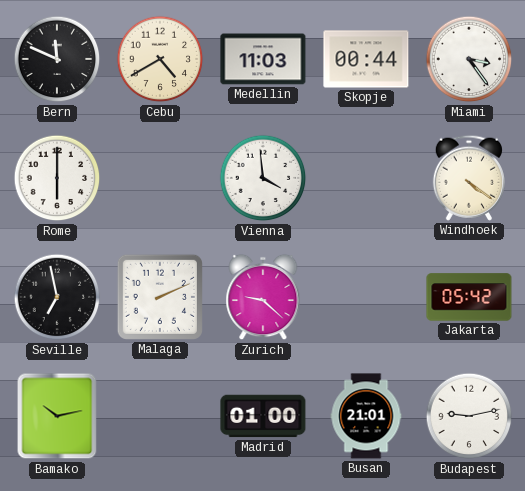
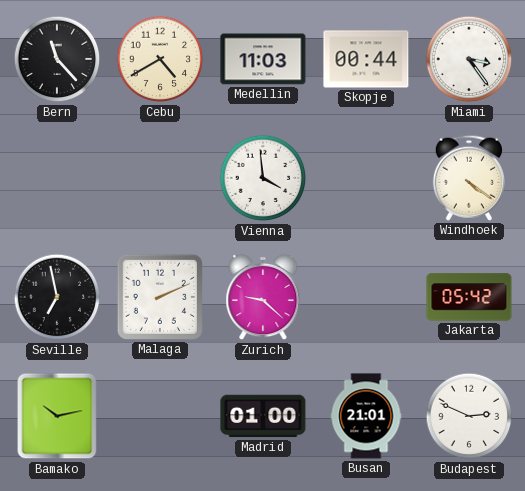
Bern: 11:49 -> 11:23 (57, 59)
Rome: 6:00 -> none (57, 178)
Budapest: 9:13 -> 2:49 (469, 416)
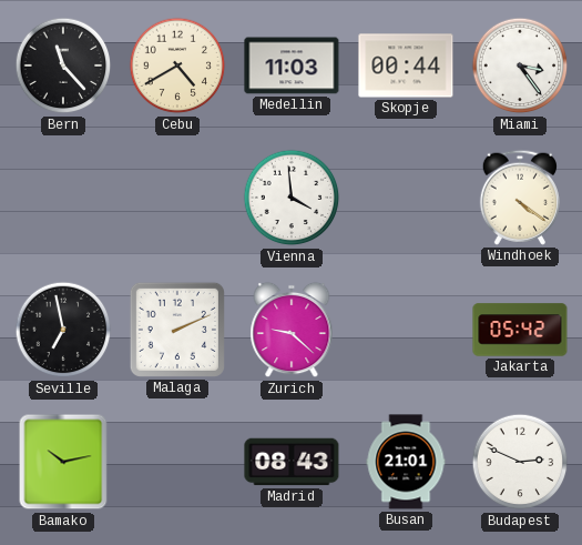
Madrid: 01:00 -> 08:43 (292, 462)
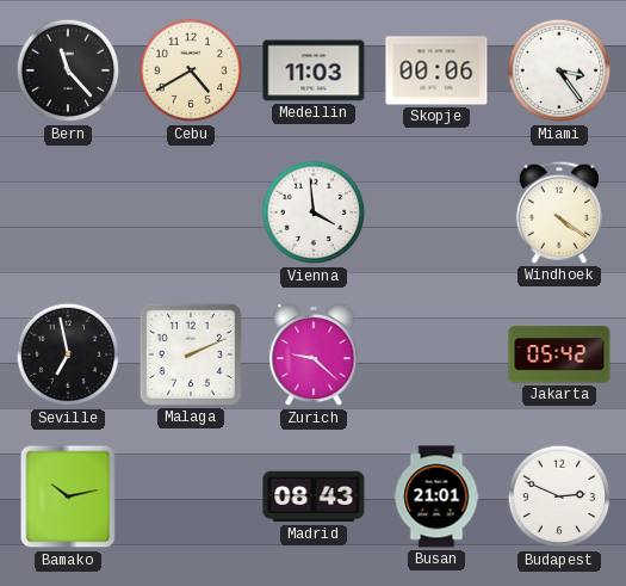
Skopje: 00:44 -> 00:06 (436, 70)
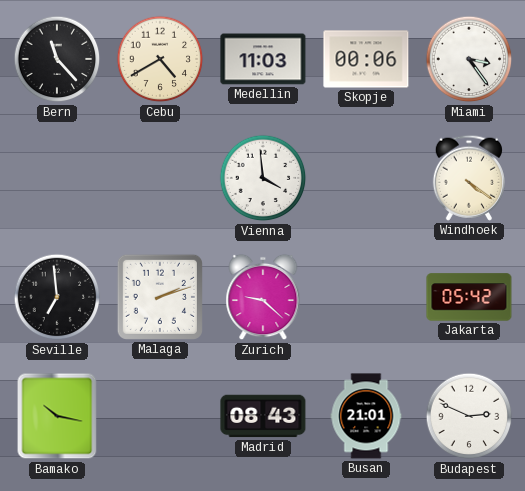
Seville: 6:58 -> 6:59 (57, 297)
Malaga: 2:11 -> 2:12 (160, 297)
Bamako: 10:13 -> 10:17 (57, 416)
